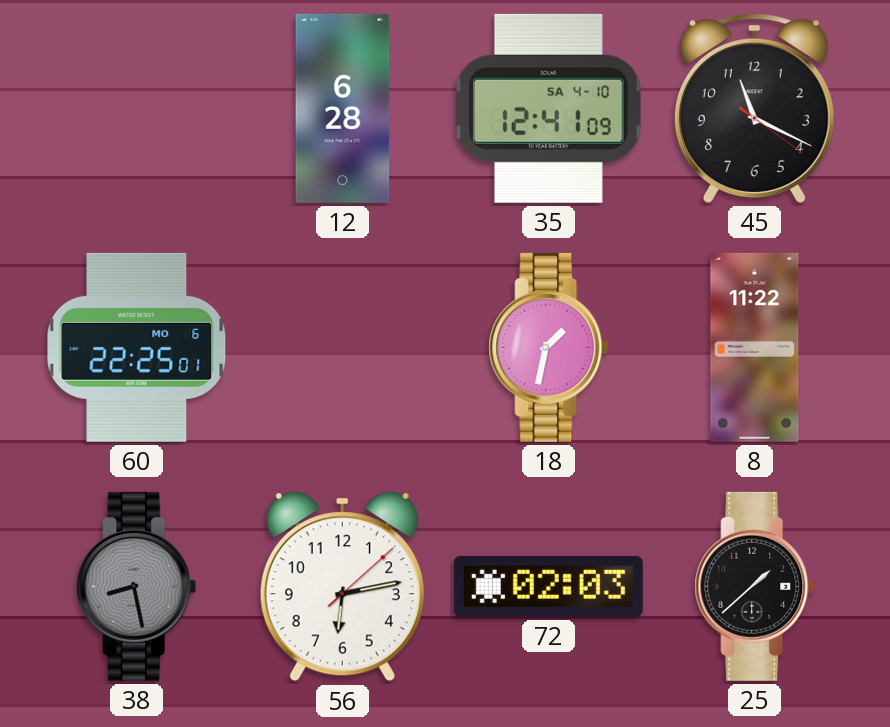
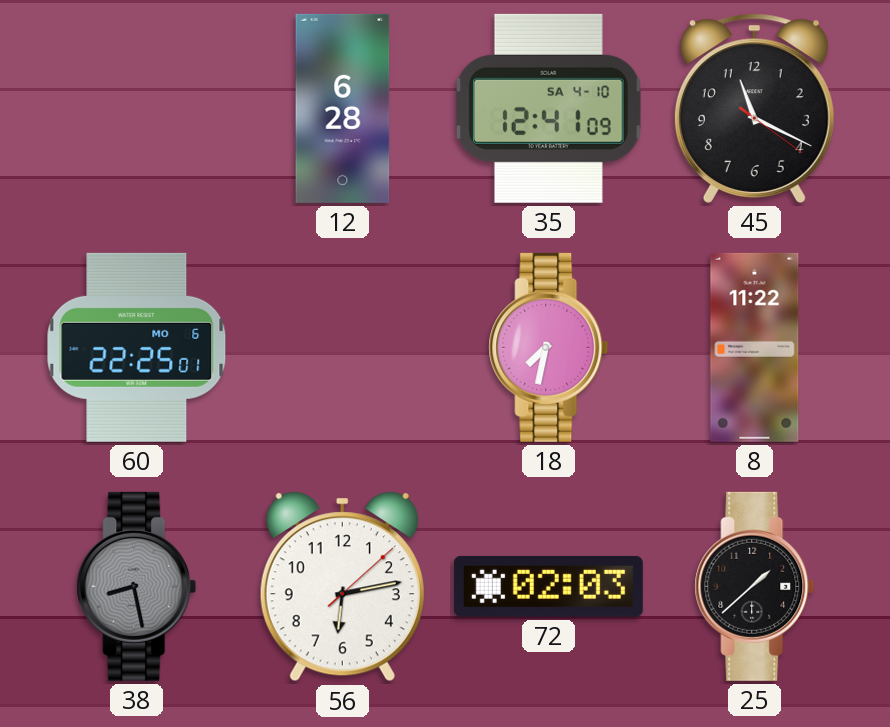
18: 1:32 -> 7:32 (549, 347)
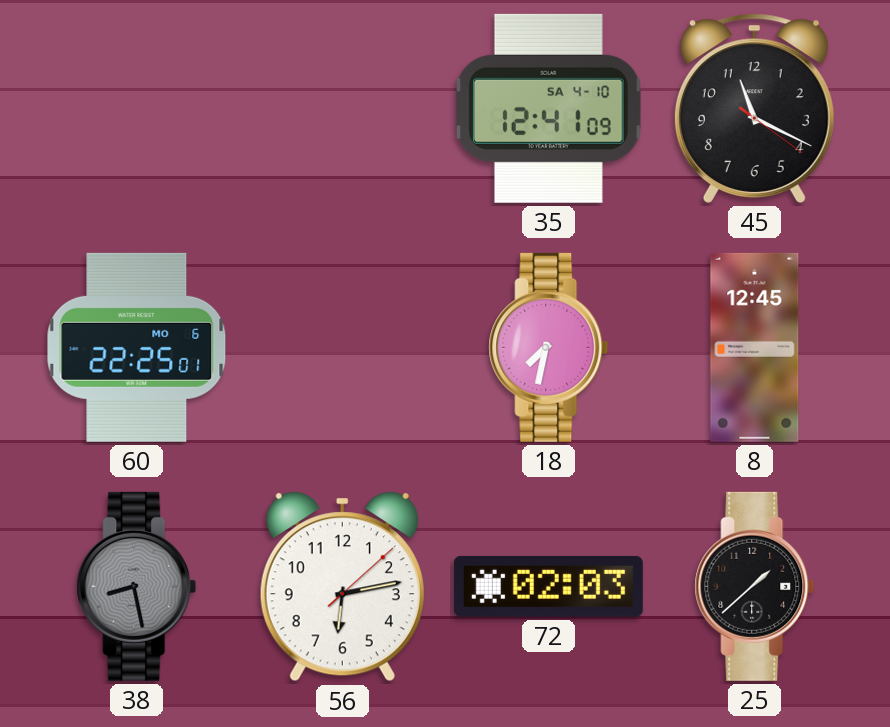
12: 6:28 -> none (343, 108)
8: 11:22 -> 12:45 (755, 347)
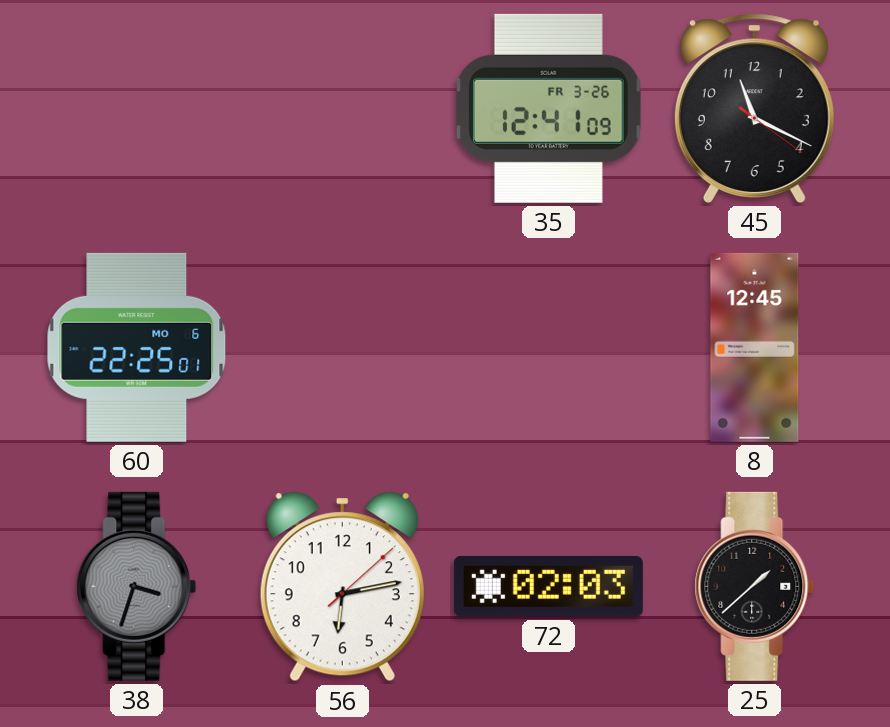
35 date: SA 4-10 -> FR 3-26 (549, 108)
18: 7:32 -> none (549, 347)
38: 8:28 -> 3:33 (137, 586)
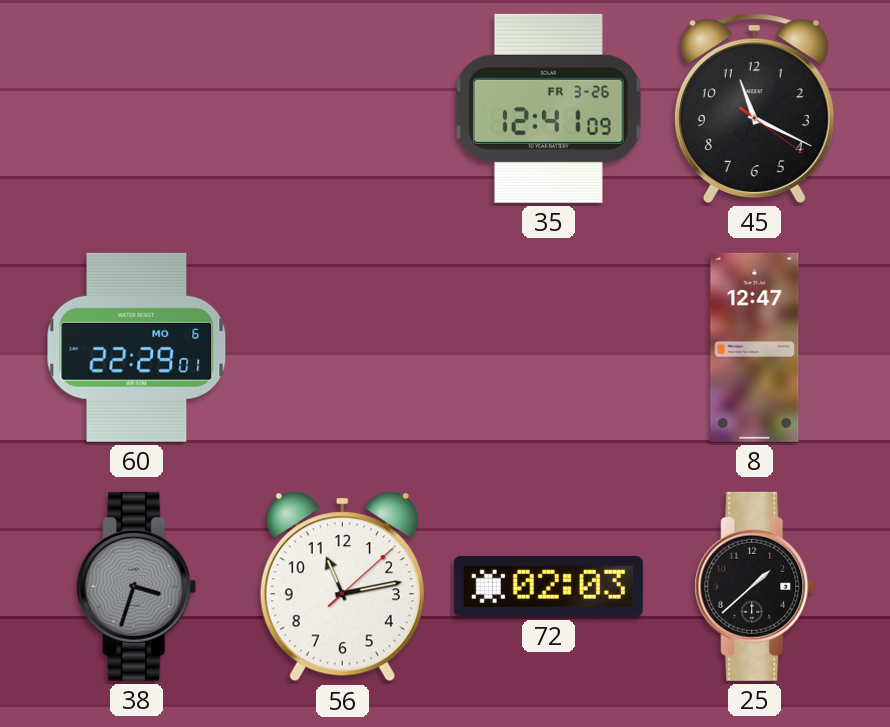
60: 22:25 -> 22:29 (137, 347)
8: 12:45 -> 12:47 (755, 347)
56: 6:13 -> 11:13 (342, 587)
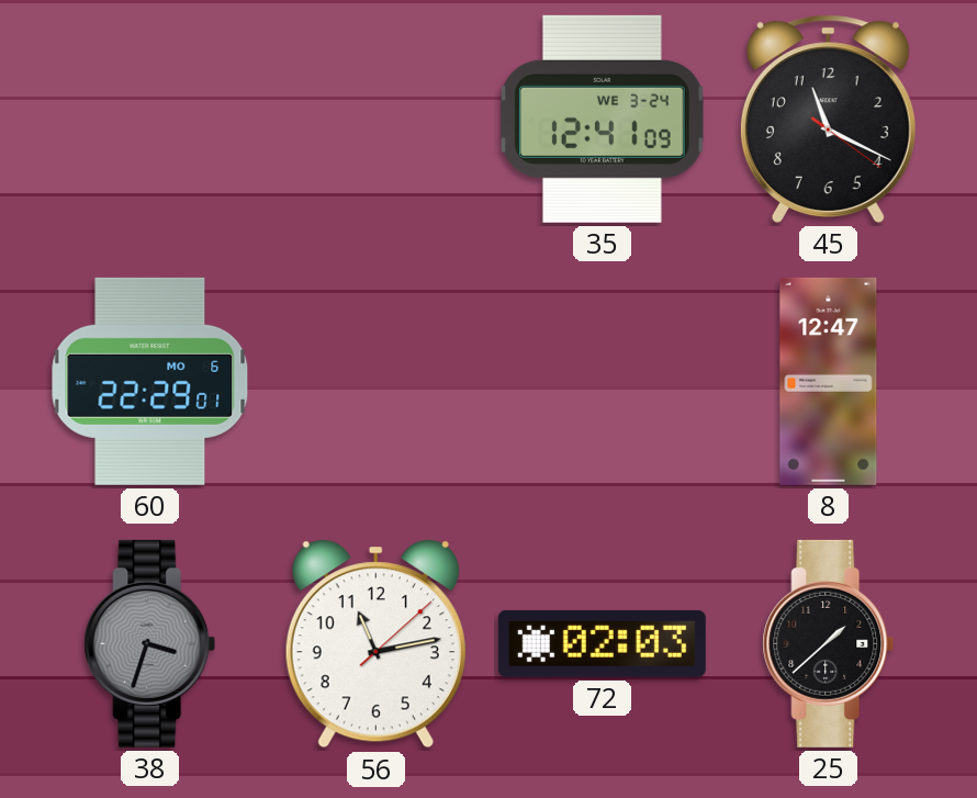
35 date: FR 3-26 -> WE 3-24 (603, 119)
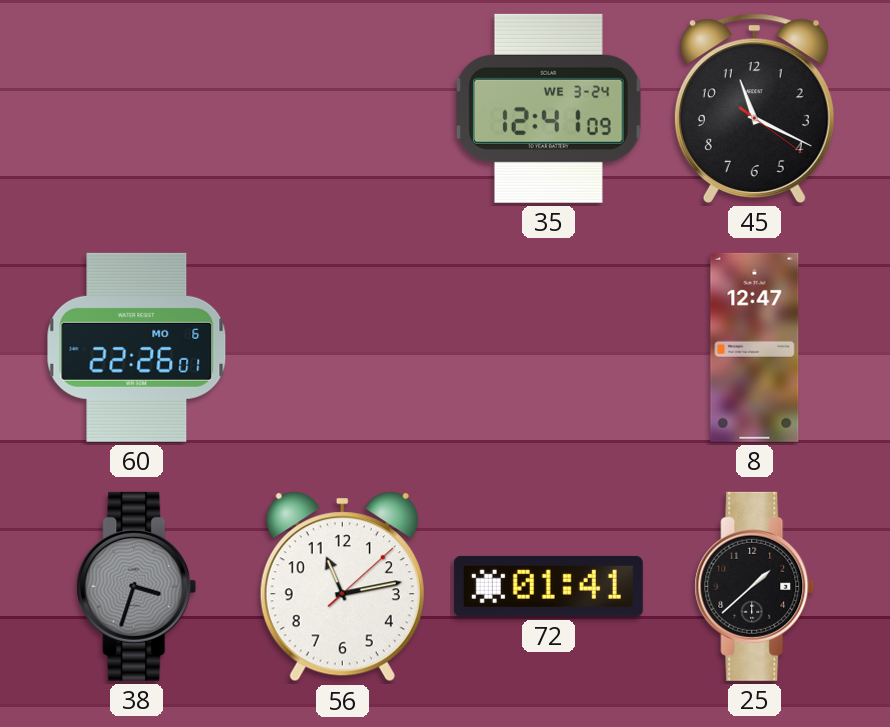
60: 22:29 -> 22:26 (137, 347)
72: 02:03 -> 01:41 (548, 586)
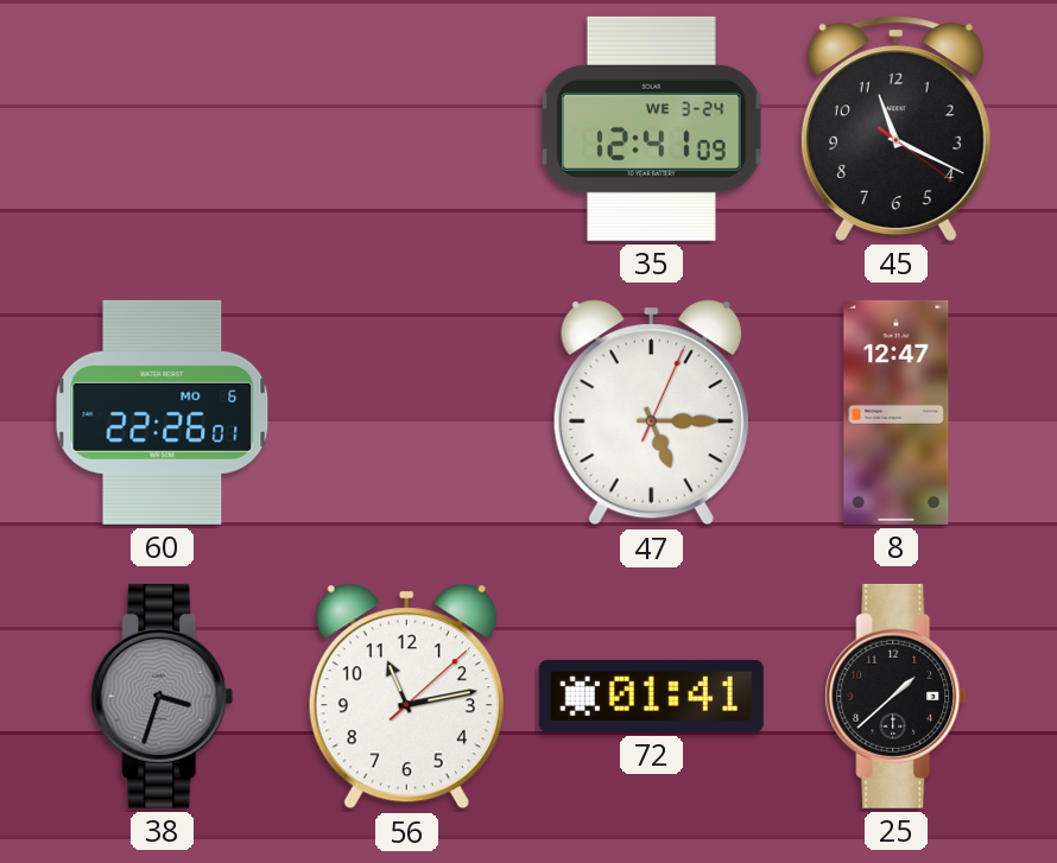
47: none -> 5:15 (651, 413)
